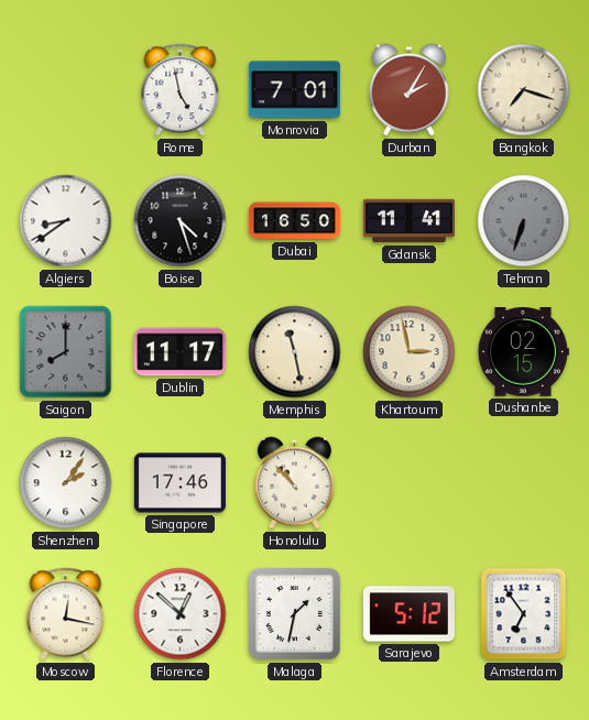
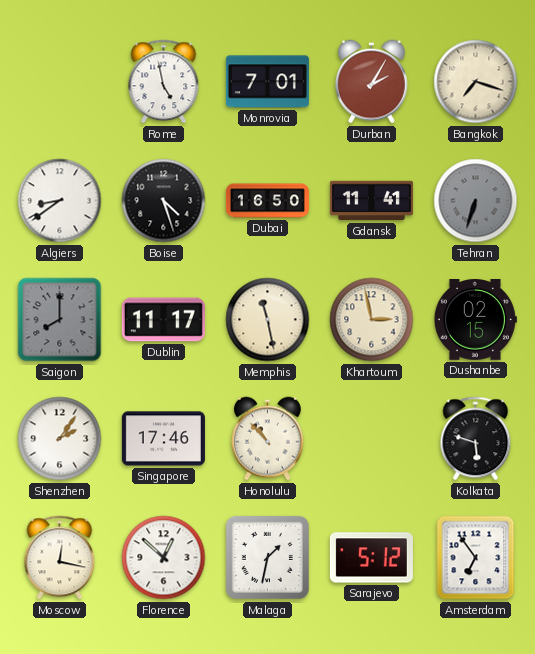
Kolkata: none -> 5:48 (476, 439)
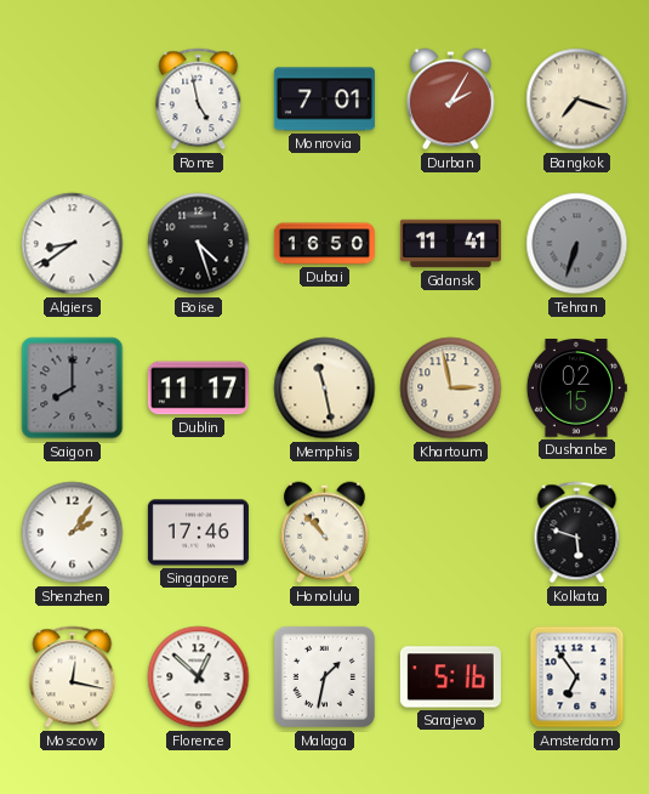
Sarajevo: 5:12 -> 5:16 (450, 677)
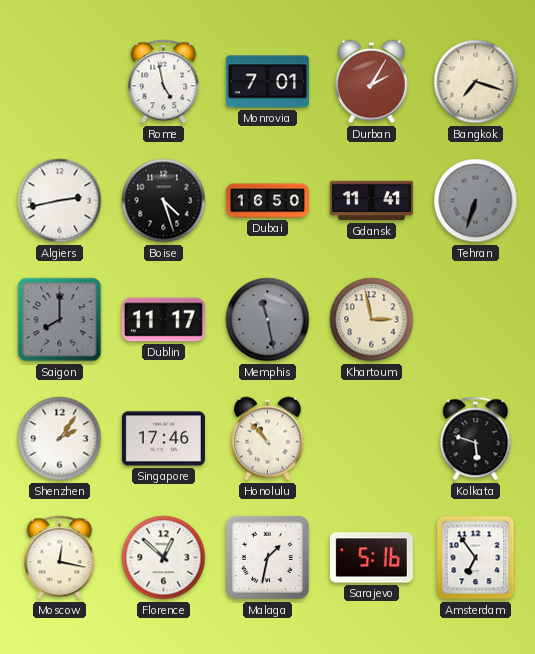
Algiers: 8:39 -> 2:43 (60, 201)
Memphis dial: cream -> grey (268, 320)
Dushanbe: 02:15 -> none (576, 389)
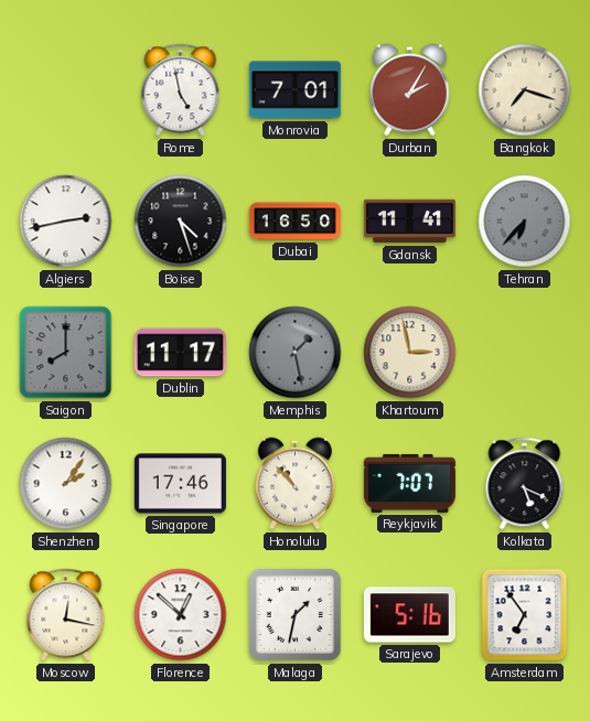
Tehran: 6:33 -> 6:37 (525, 222)
Memphis: 11:28 -> 1:28 (296, 353)
Reykjavik: none -> 7:07 (409, 483)
Kolkata: 5:48 -> 5:19 (525, 484)
